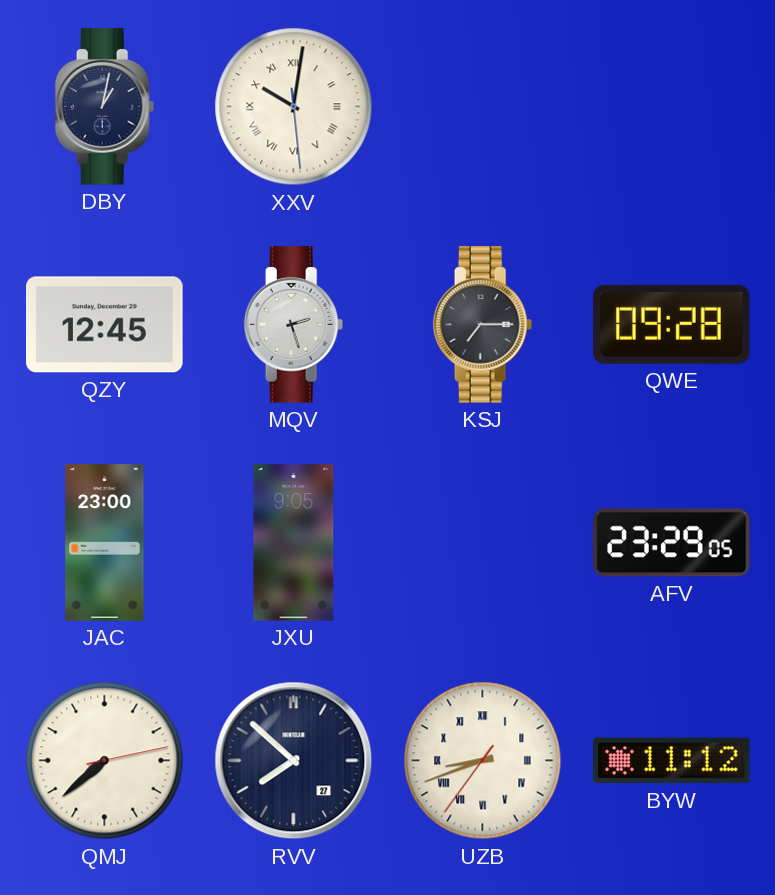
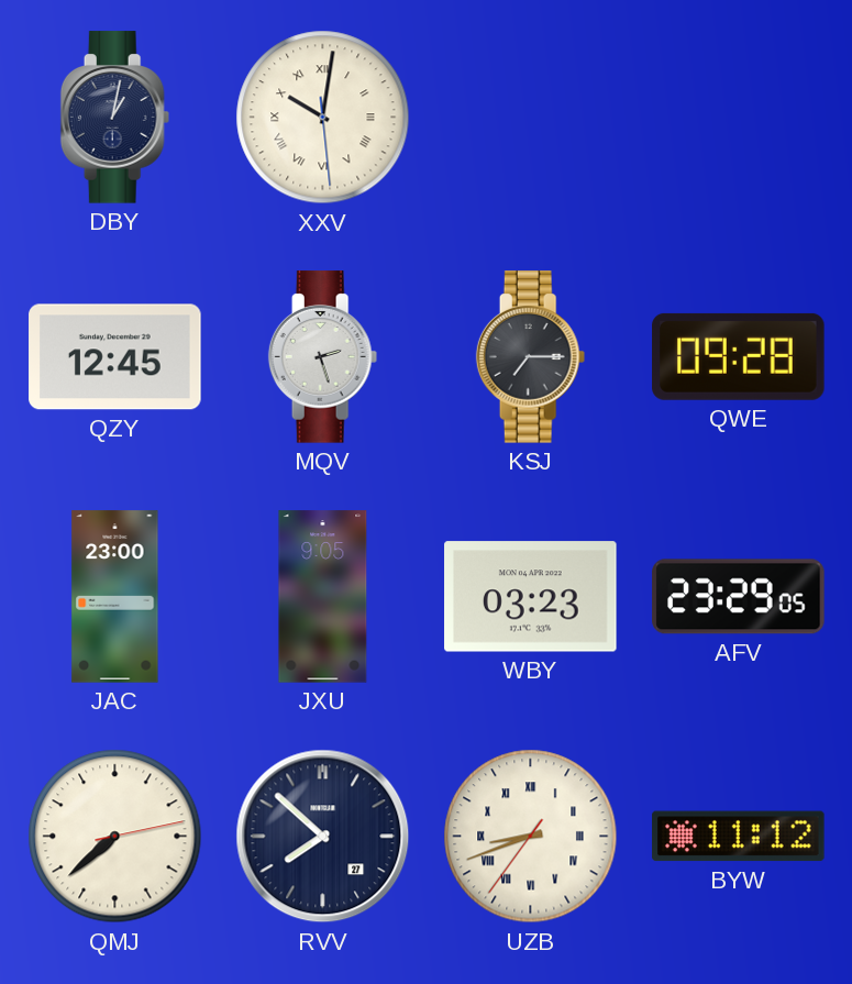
WBY: none -> 03:23 (531, 597)
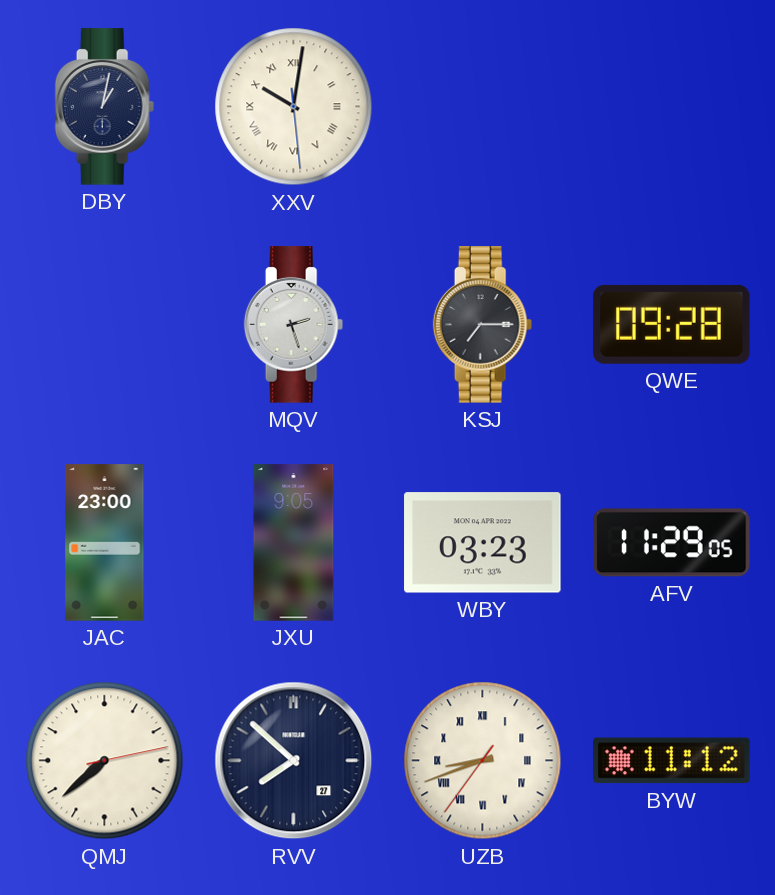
QZY: 12:45 -> none (115, 357)
AFV: 23:29 -> 11:29 (672, 543)
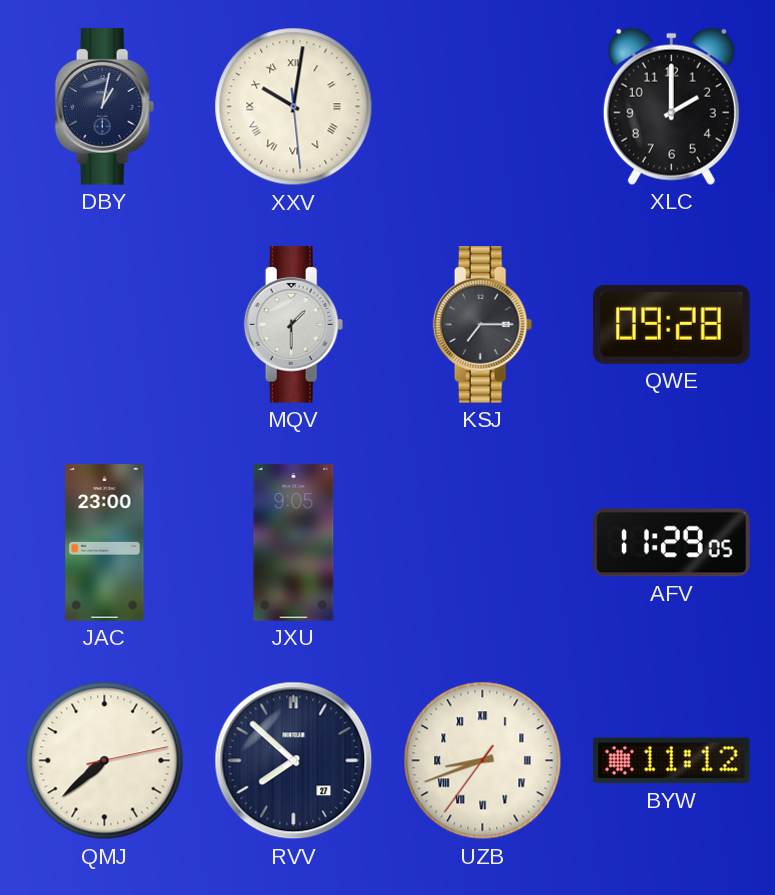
XLC: none -> 2:00 (671, 106)
MQV: 2:27 -> 1:30 (294, 325)
WBY: 03:23 -> none (483, 543)
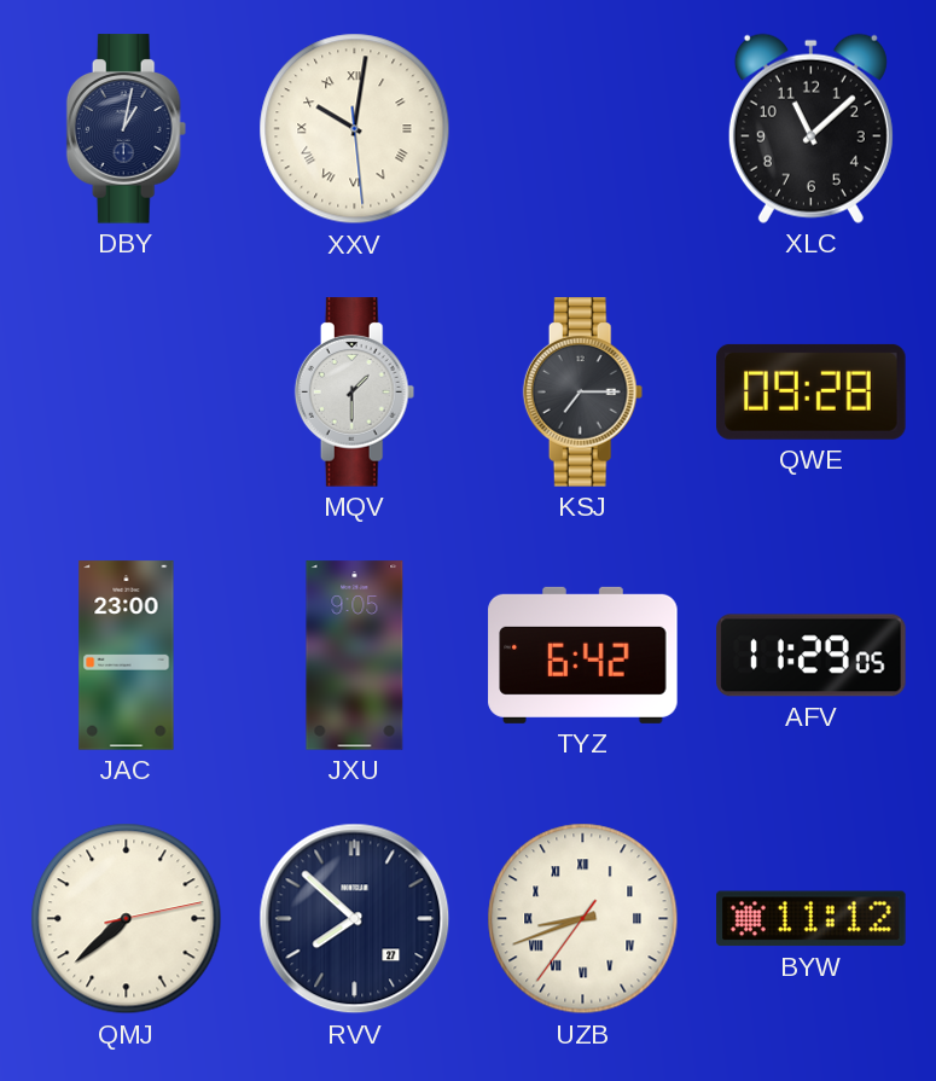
XLC: 2:00 -> 11:08 (810, 128)
TYZ: none -> 6:42 (583, 655)
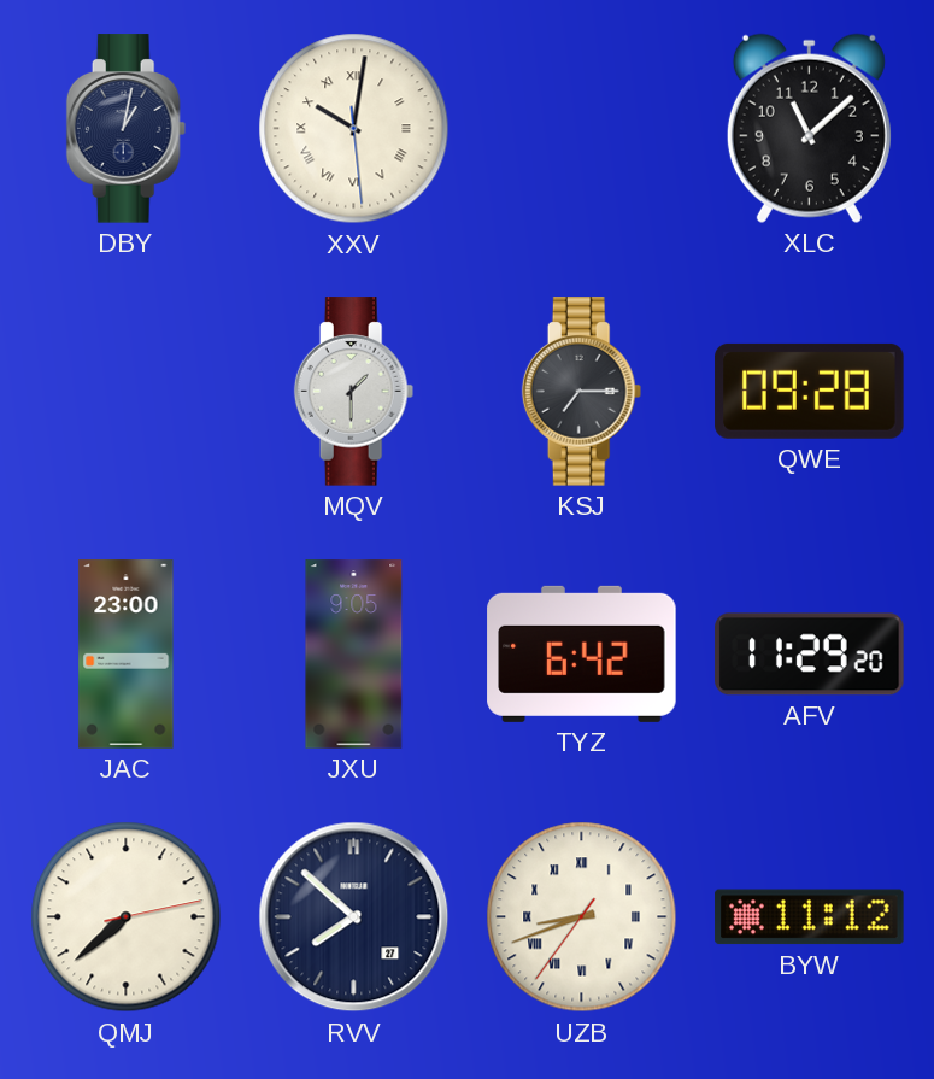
AFV: 11:29:05 -> 11:29:20 (810, 655)
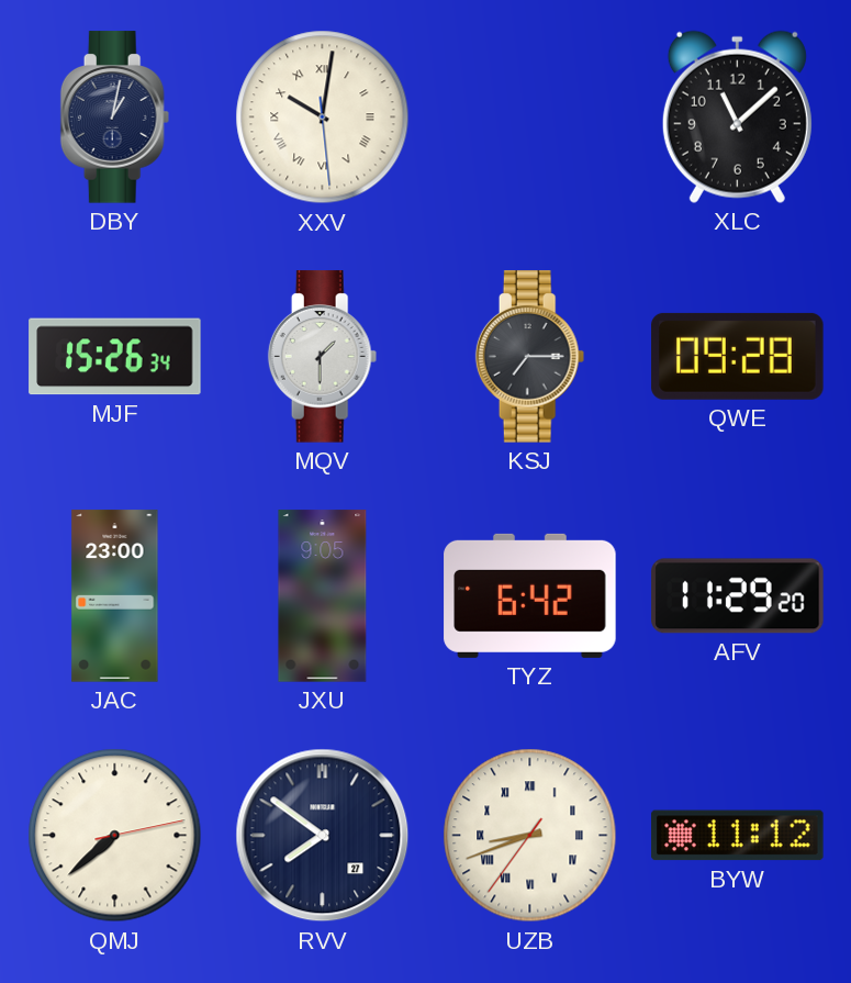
MJF: none -> 15:26 (115, 357)
RVV: 7:52 -> 7:51 (323, 836)
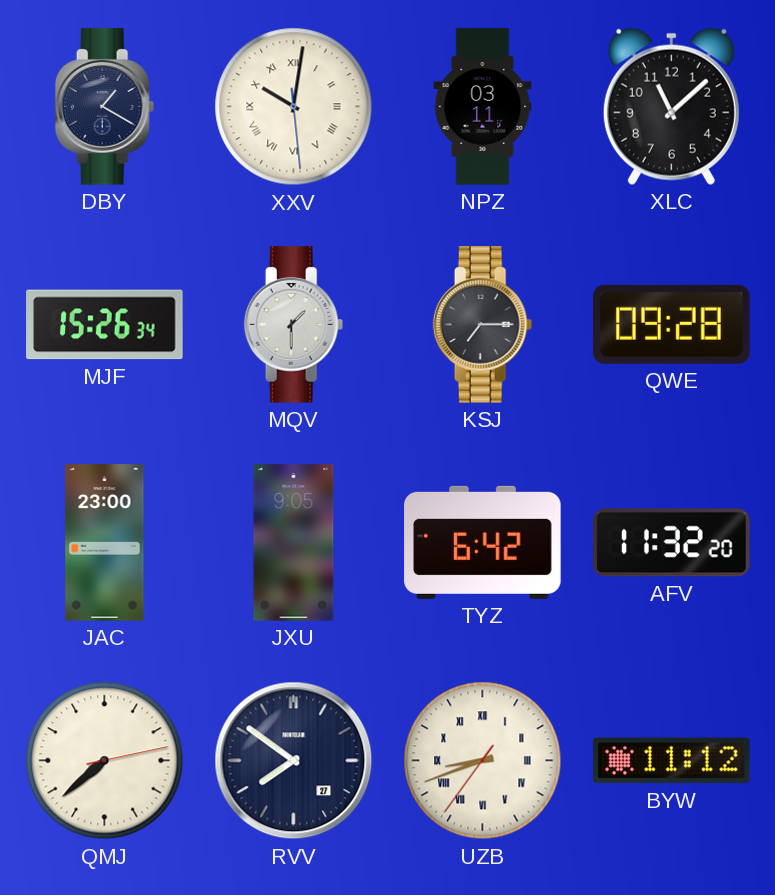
DBY: 1:02 -> 1:20 (105, 107)
NPZ: none -> 03:11 (483, 107)
AFV: 11:29 -> 11:32 (672, 543)
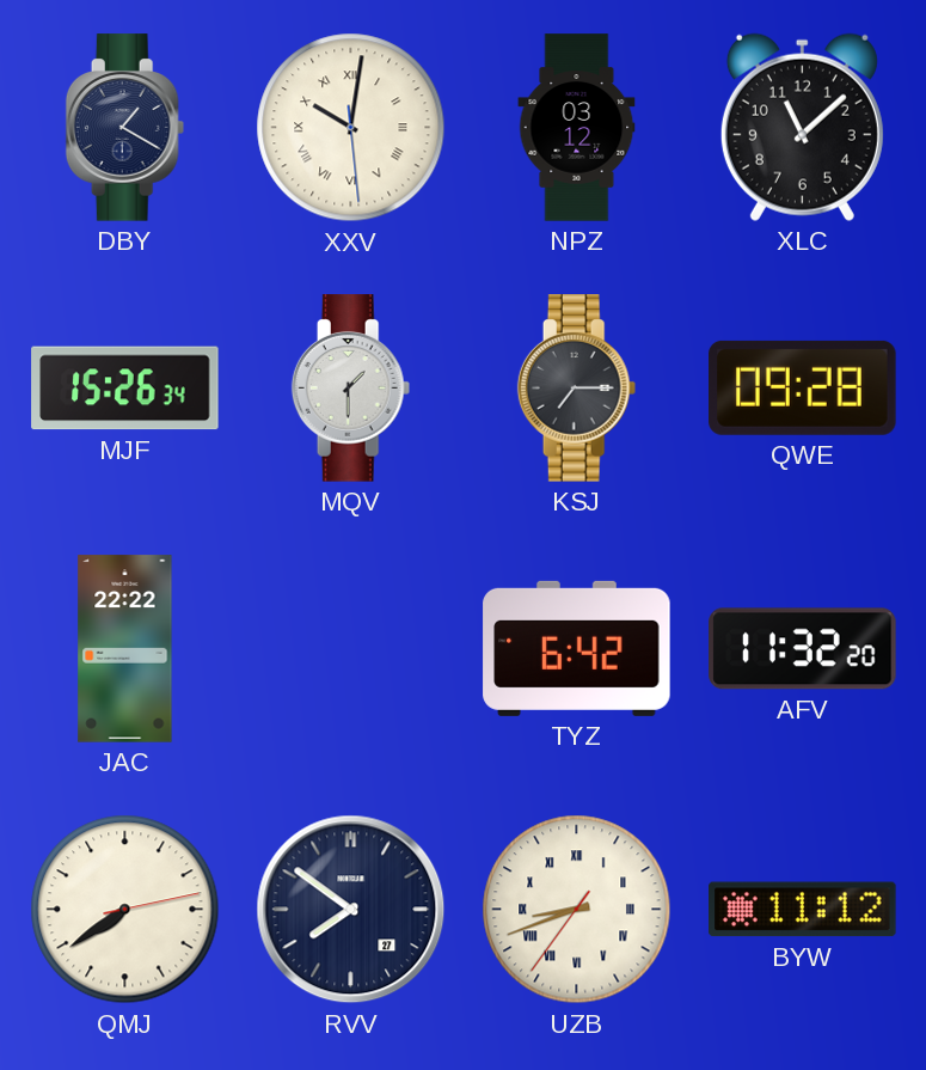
NPZ: 03:11 -> 03:12 (577, 128)
JAC: 23:00 -> 22:22 (125, 649)
JXU: 9:05 -> none (294, 543)
QMJ: 7:38 -> 7:39 (125, 910)
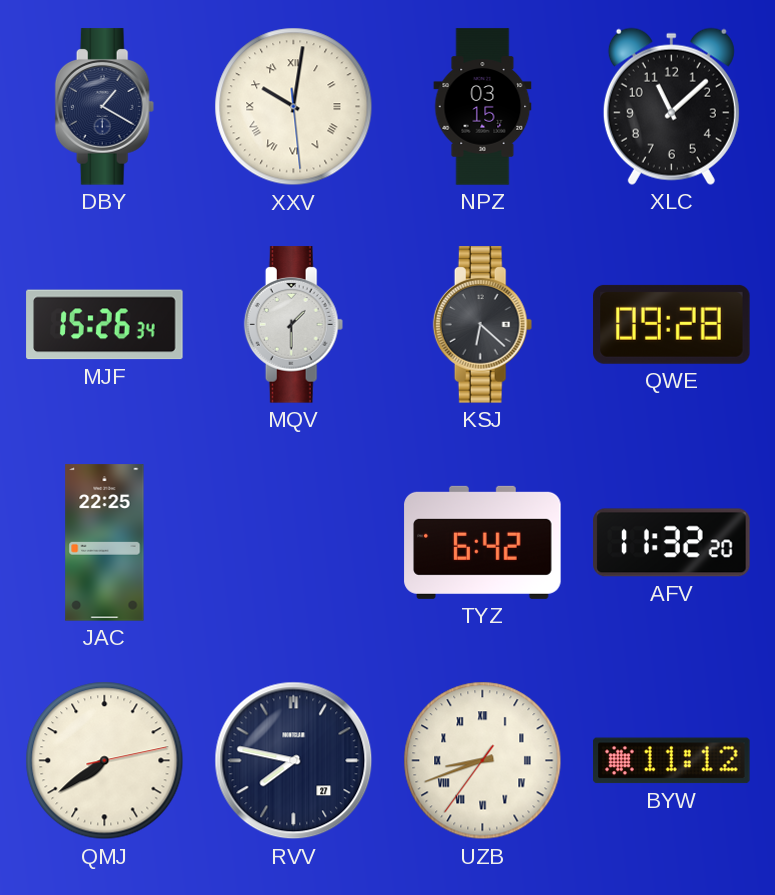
NPZ: 03:12 -> 03:15 (483, 107)
KSJ: 7:15 -> 6:22 (483, 325)
JAC: 22:22 -> 22:25 (105, 543)
RVV: 7:51 -> 7:47 (294, 761)
